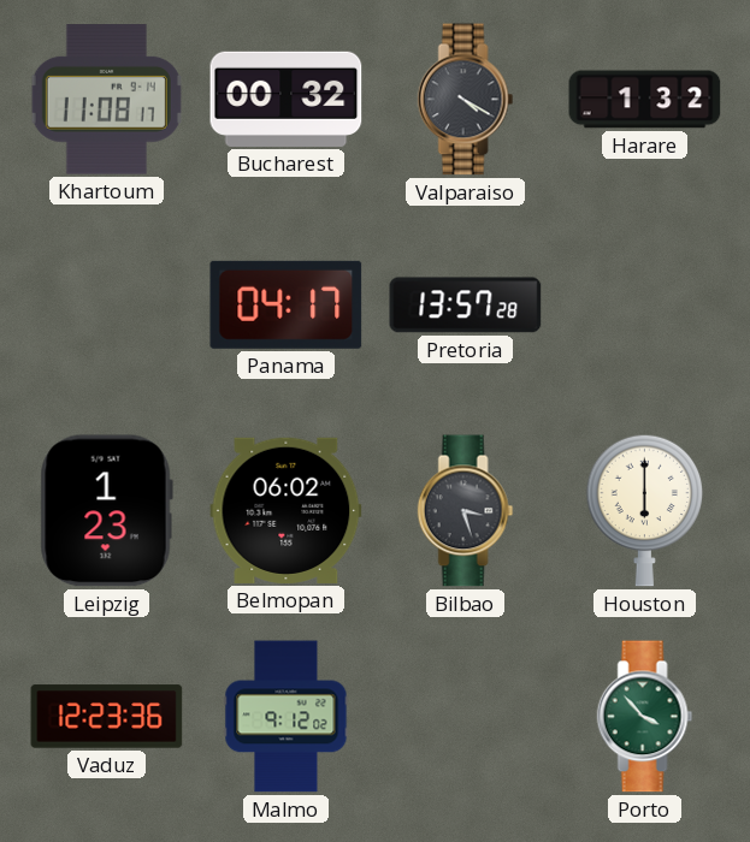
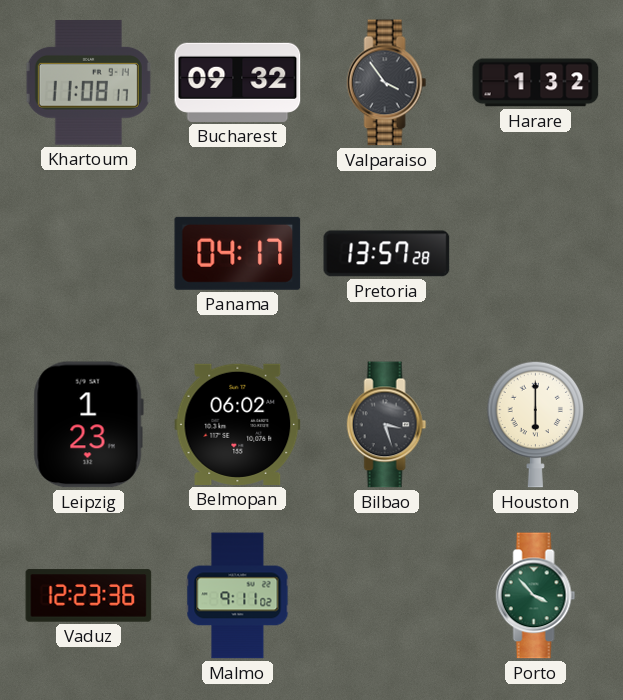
Bucharest: 00:32 -> 09:32 (238, 82)
Valparaiso: 4:20 -> 3:54 (387, 83)
Malmo: 9:12 -> 9:11 (238, 596)
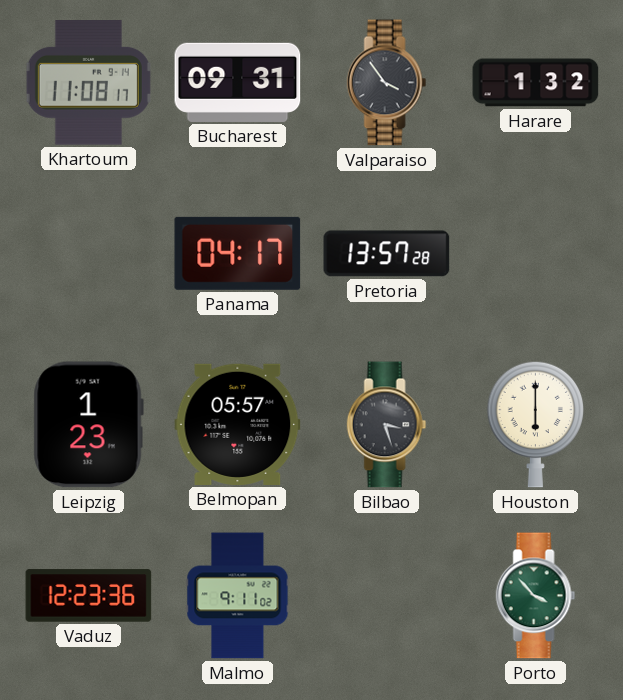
Bucharest: 09:32 -> 09:31 (238, 82)
Belmopan: 06:02 -> 05:57 (238, 424)
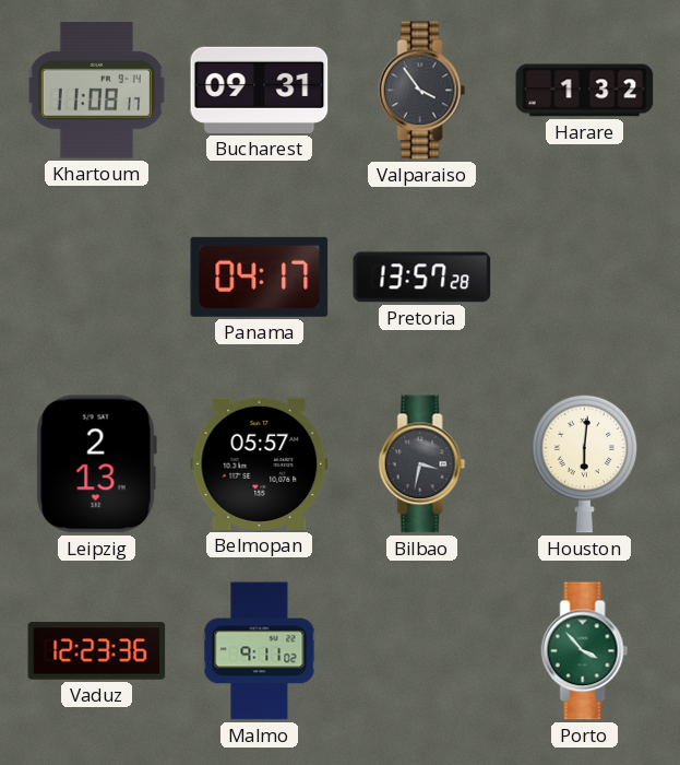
Leipzig: 1:23 -> 2:13 (96, 464)
Bilbao: 3:27 -> 3:32 (422, 464)
Houston: 6:00 -> 6:01 (585, 463)
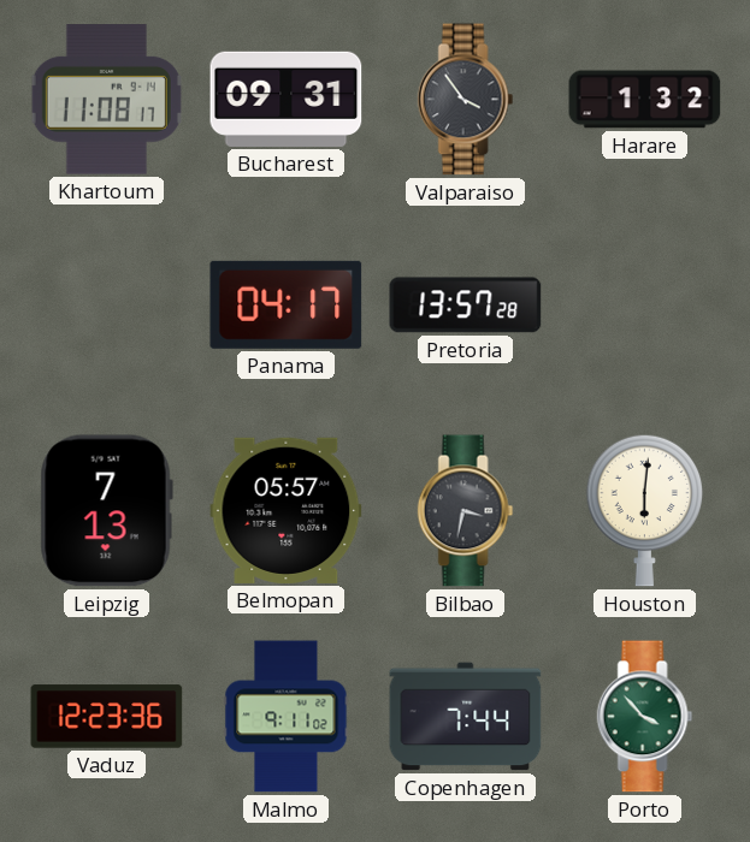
Leipzig: 2:13 -> 7:13 (106, 511)
Copenhagen: none -> 7:44 (466, 717)
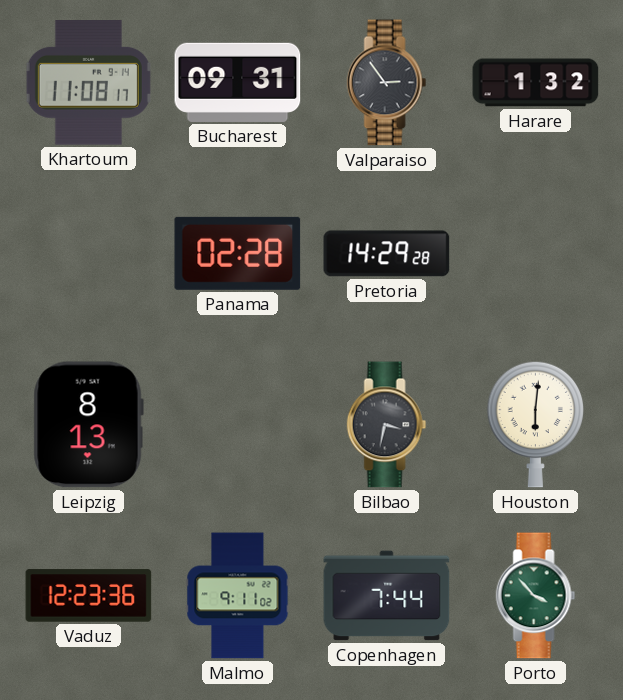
Valparaiso: 3:54 -> 2:54 (387, 83)
Panama: 04:17 -> 02:28 (238, 253)
Pretoria: 13:57 -> 14:29 (387, 254)
Leipzig: 7:13 -> 8:13 (88, 425)
Belmopan: 05:57 -> none (287, 510)
